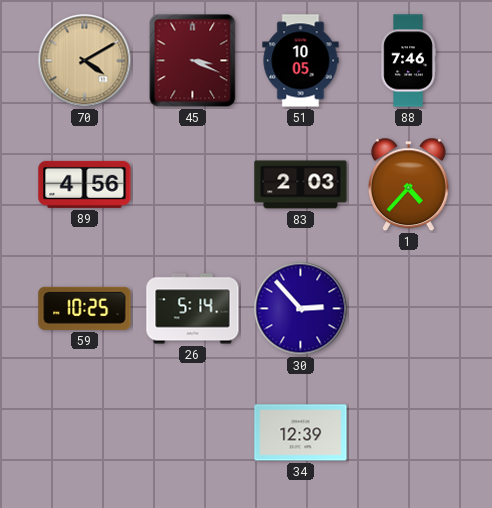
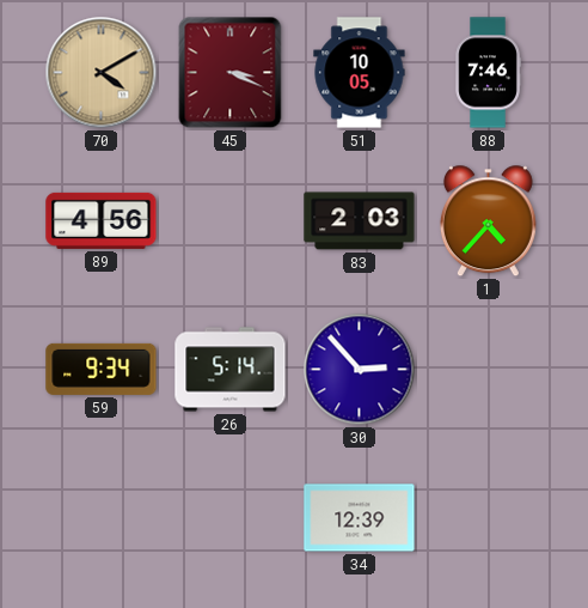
59: 10:25 -> 9:34 (102, 369)
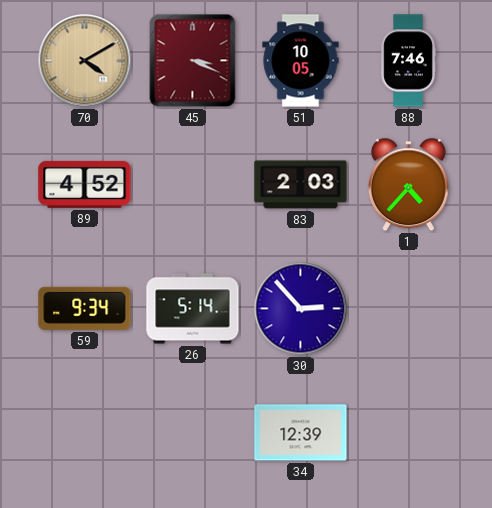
89: 4:56 -> 4:52 (85, 184)
